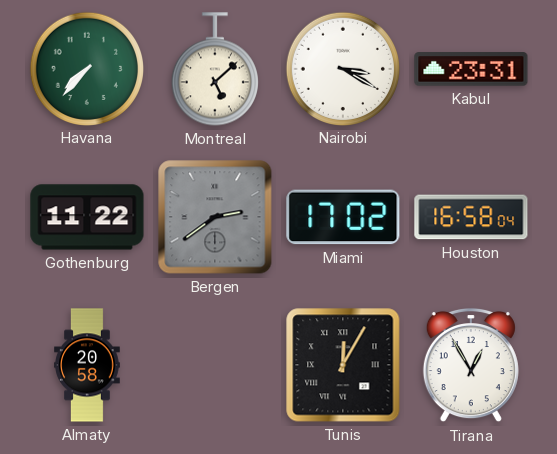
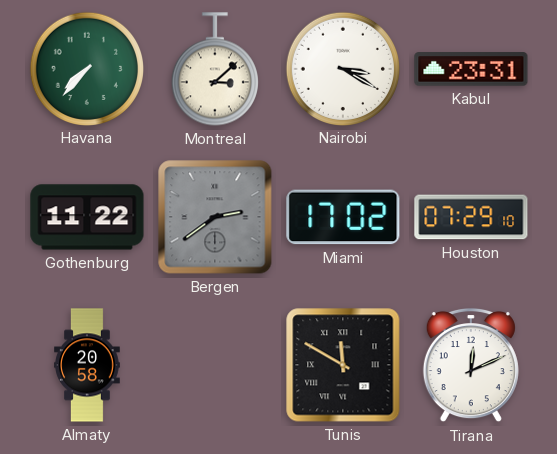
Montreal: 5:08 -> 3:08 (215, 69)
Houston: 16:58 -> 07:29 (471, 217)
Tunis: 12:05 -> 11:50 (343, 365)
Tirana: 12:55 -> 12:11 (471, 365)
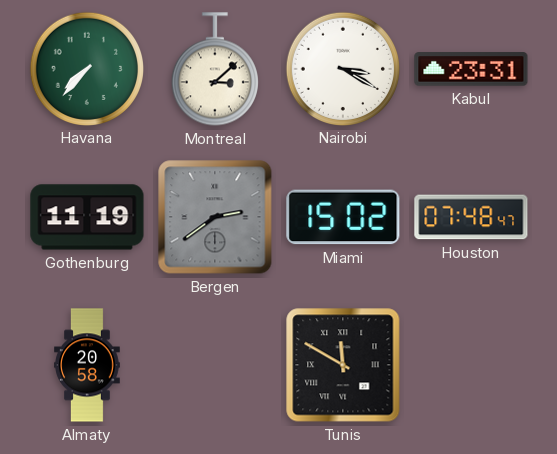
Gothenburg: 11:22 -> 11:19 (87, 217)
Miami: 17:02 -> 15:02 (343, 217)
Houston: 07:29 -> 07:48 (471, 217)
Tirana: 12:11 -> none (471, 365)
